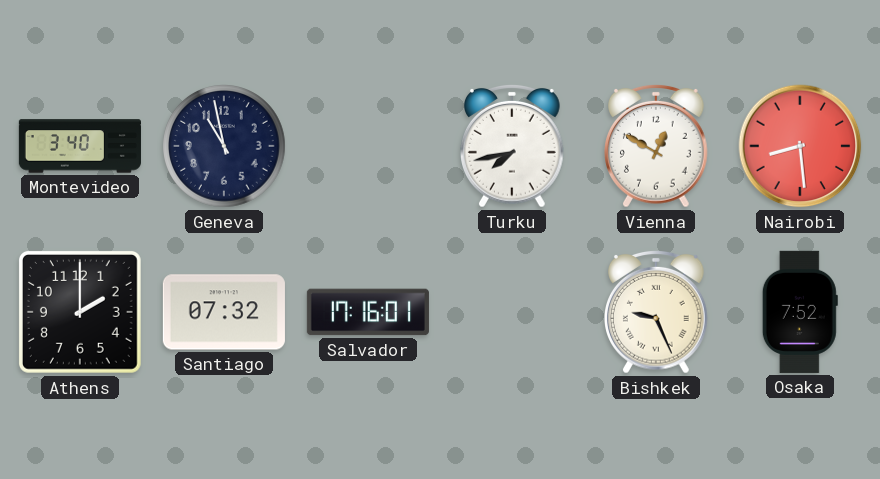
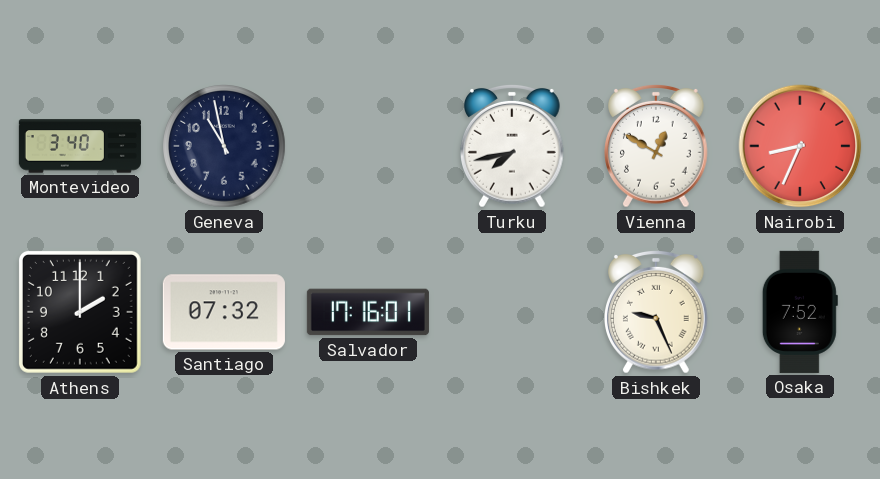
Nairobi: 8:29 -> 8:34 (800, 146)
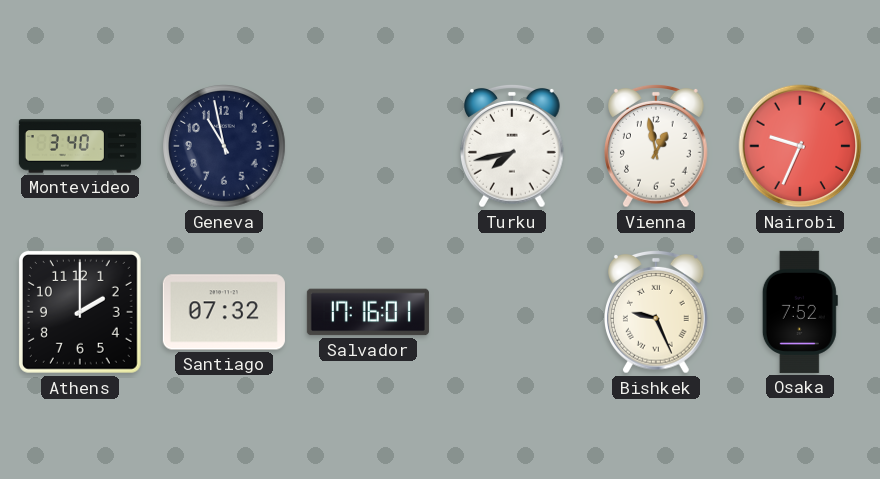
Vienna: 12:50 -> 12:58 (657, 147)
Nairobi: 8:34 -> 9:34 (800, 146)
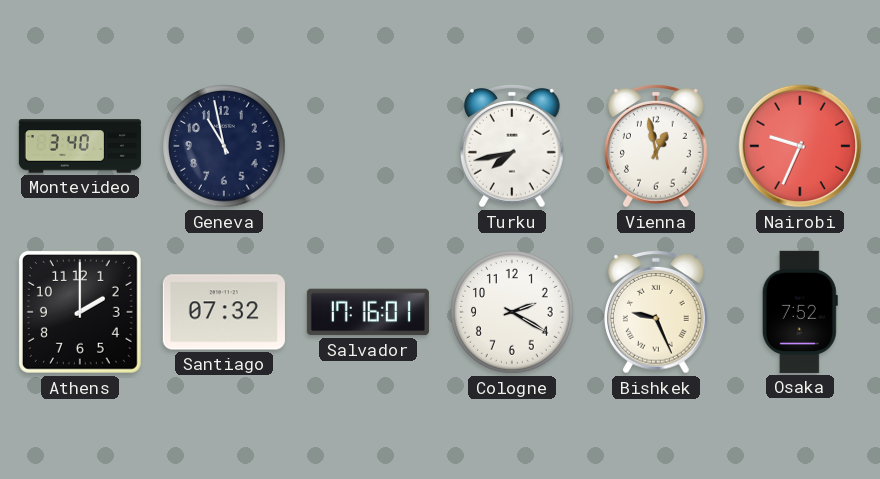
Cologne: none -> 2:20 (513, 313)
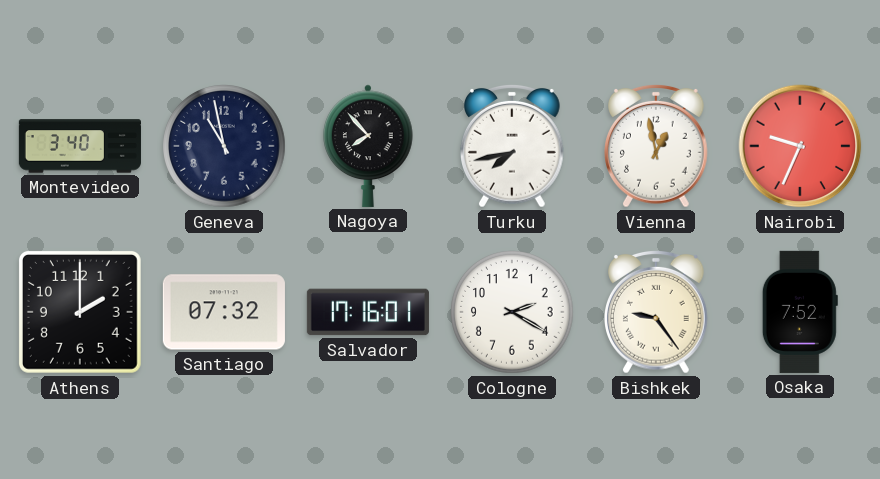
Nagoya: none -> 7:53 (368, 146)
Bishkek: 9:26 -> 9:24 (657, 313)
